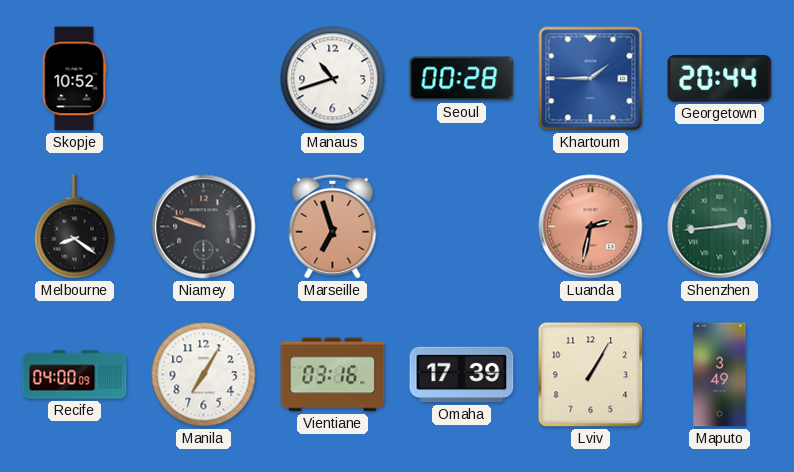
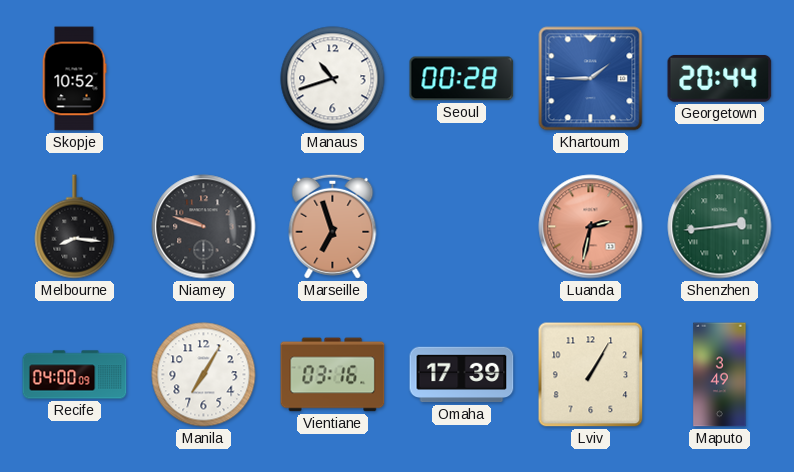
Melbourne: 8:21 -> 8:16 (75, 227)
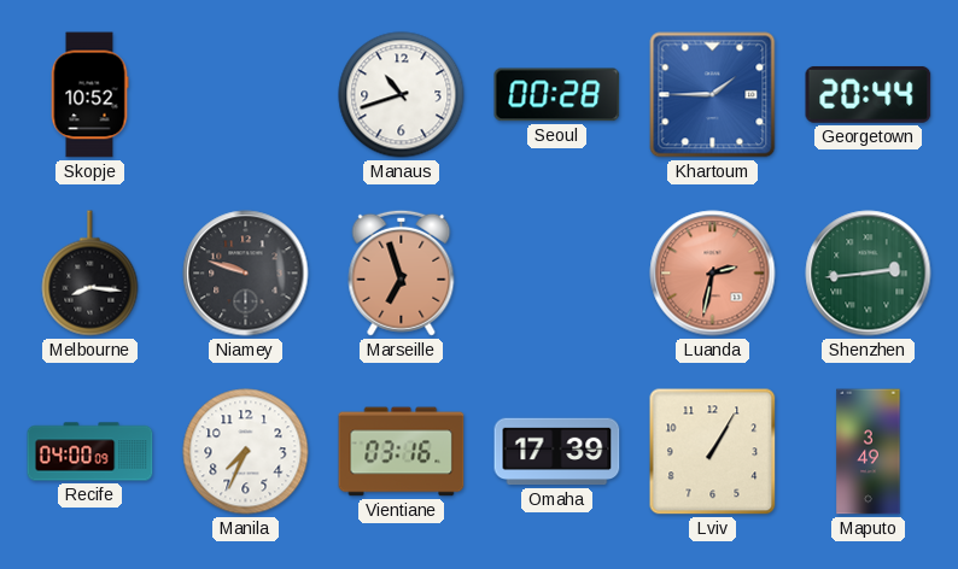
Manila: 7:05 -> 7:34 (246, 452)
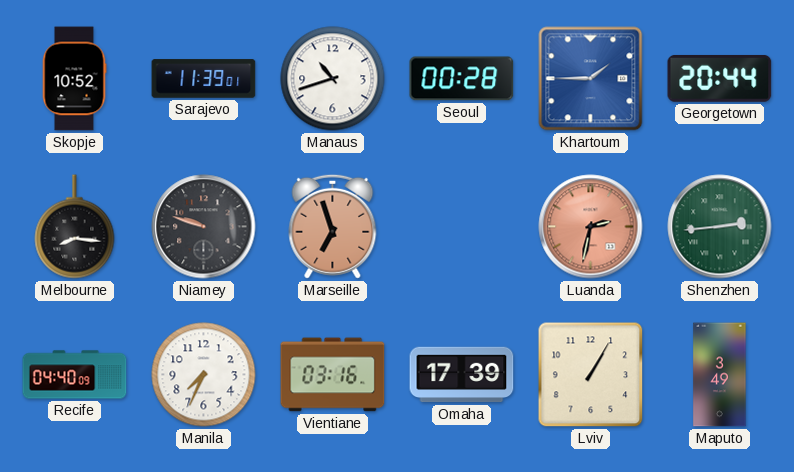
Sarajevo: none -> 11:39 (204, 79)
Recife: 04:00 -> 04:40 (75, 375)
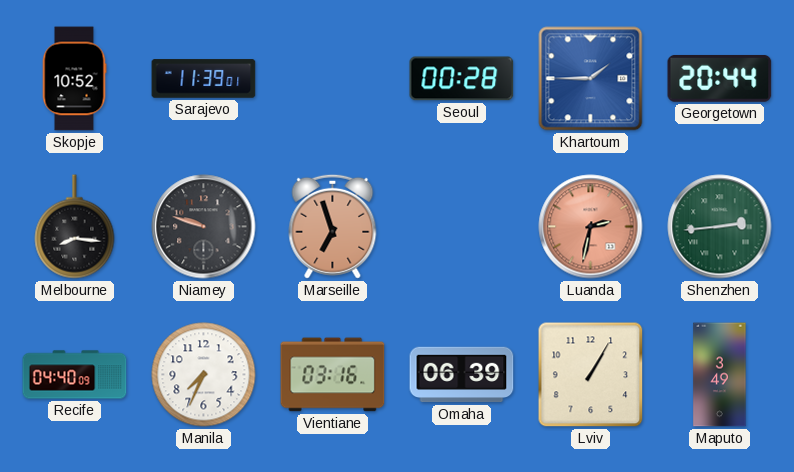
Manaus: 10:42 -> none (333, 79)
Omaha: 17:39 -> 06:39 (462, 375)
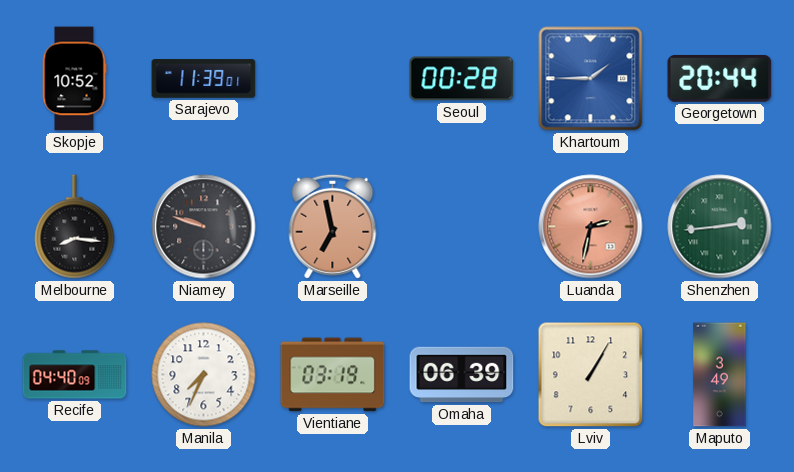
Marseille: 6:57 -> 6:58 (333, 226)
Vientiane: 03:16 -> 03:19 (333, 375)
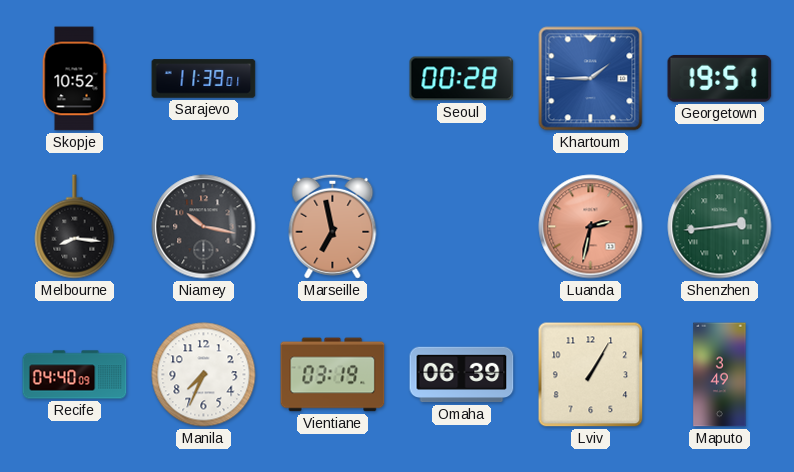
Georgetown: 20:44 -> 19:51 (720, 78)
Niamey: 9:48 -> 10:17 (204, 227)
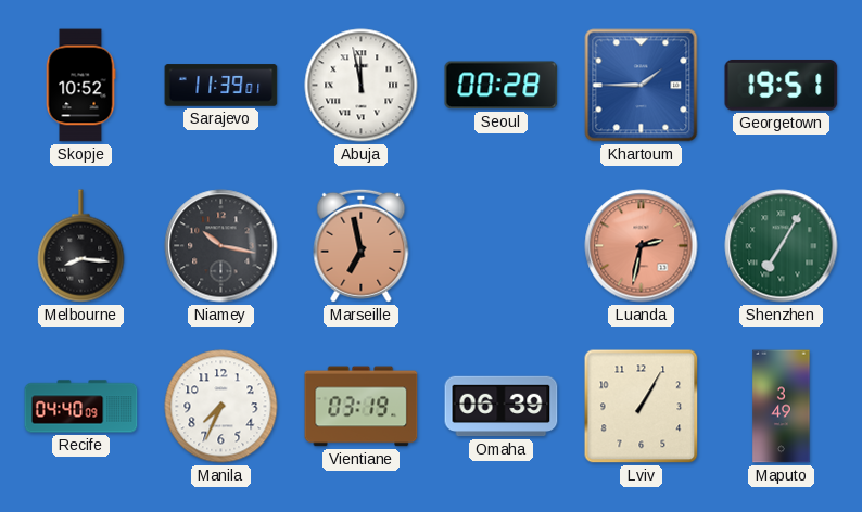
Abuja: none -> 11:58 (362, 86)
Shenzhen: 2:44 -> 7:05 (782, 246)
